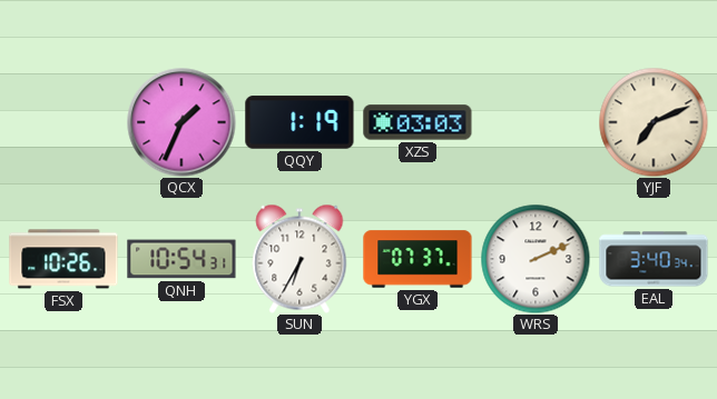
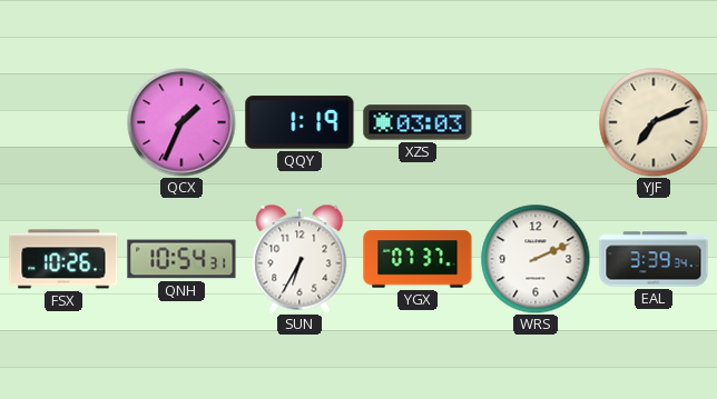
EAL: 3:40 -> 3:39 (654, 259)
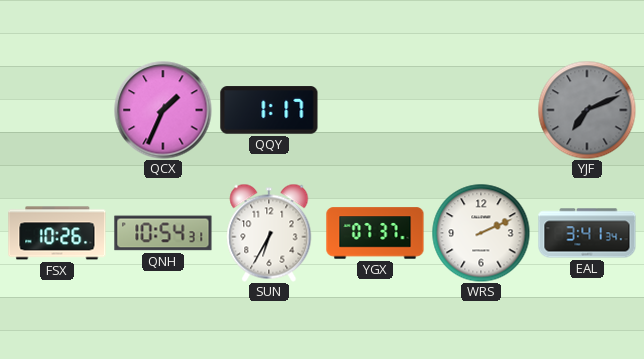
QQY: 1:19 -> 1:17 (269, 110)
XZS: 03:03 -> none (418, 122)
YJF dial: cream -> grey (587, 110)
EAL: 3:39 -> 3:41 (587, 233)
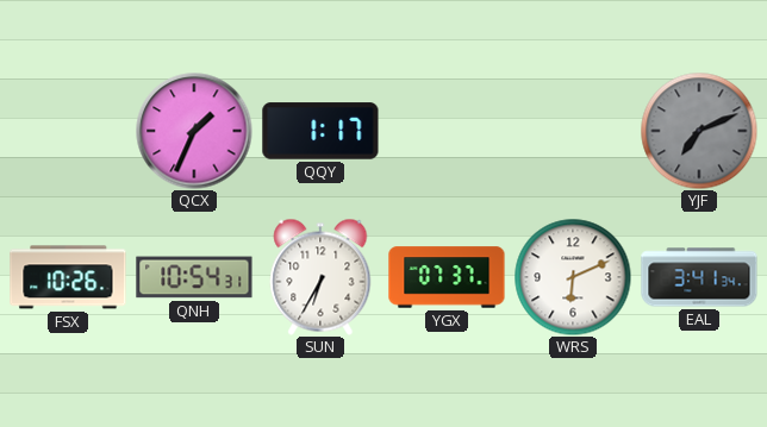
WRS: 2:11 -> 6:11 (573, 277)
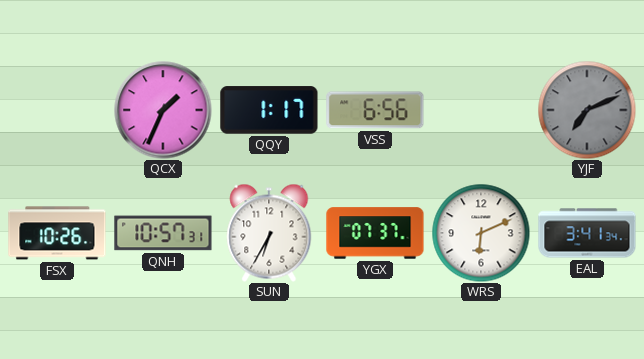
VSS: none -> 6:56 (375, 110)
QNH: 10:54 -> 10:57 (163, 233)
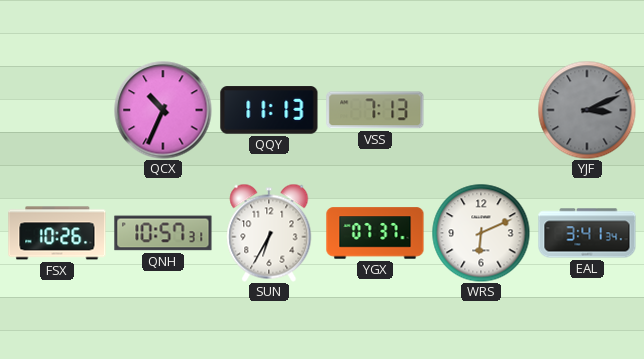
QCX: 1:34 -> 10:34 (163, 110)
QQY: 1:17 -> 11:13 (269, 110)
VSS: 6:56 -> 7:13 (375, 110)
YJF: 7:11 -> 3:11 (587, 110)
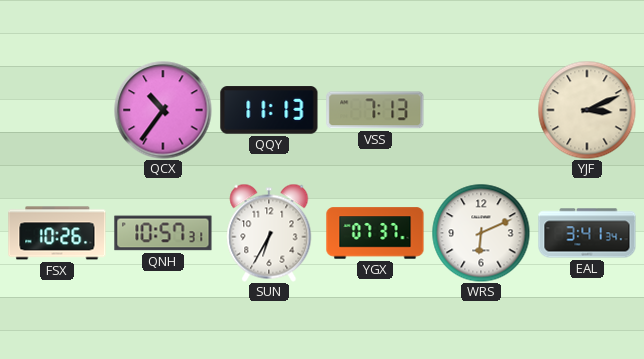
QCX: 10:34 -> 10:36 (163, 110)
YJF dial: grey -> cream (587, 110)
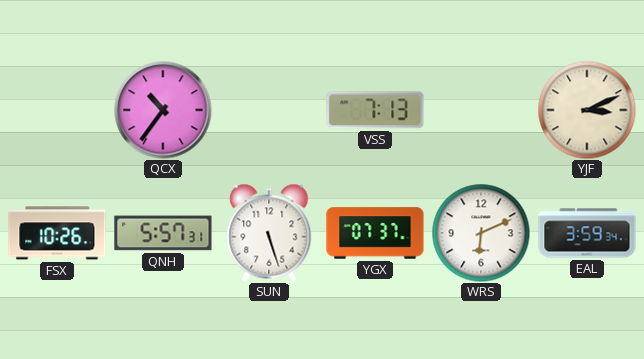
QQY: 11:13 -> none (269, 110)
QNH: 10:57 -> 5:57 (163, 233)
SUN: 6:35 -> 5:27 (269, 233)
EAL: 3:41 -> 3:59 (587, 233)
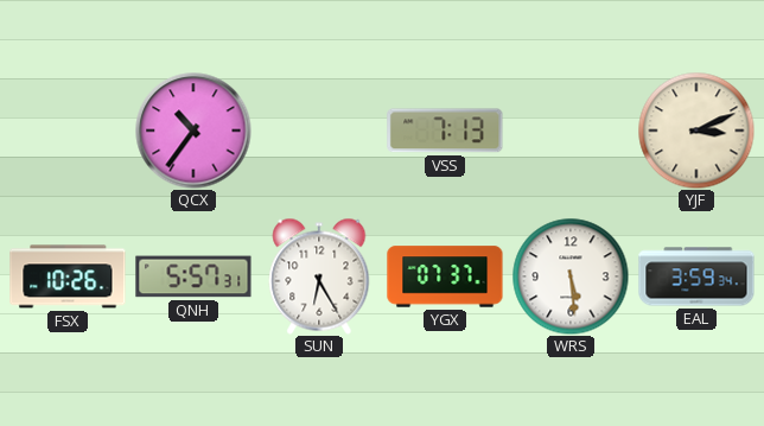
SUN: 5:27 -> 6:25 (319, 276)
WRS: 6:11 -> 5:29 (571, 276)
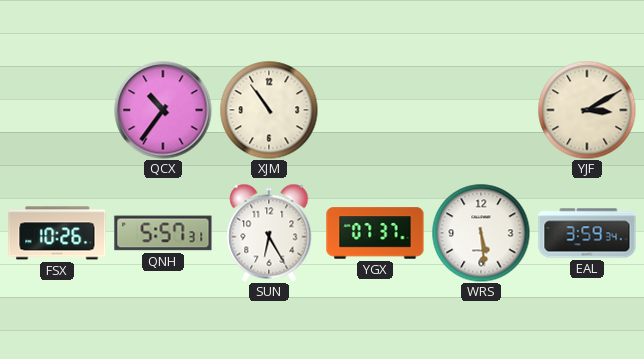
XJM: none -> 10:54 (269, 110)
VSS: 7:13 -> none (445, 131)
YJF: 3:11 -> 3:10 (587, 110)
